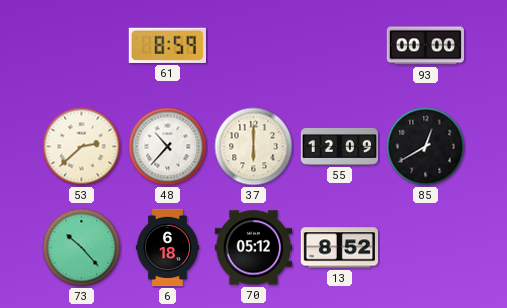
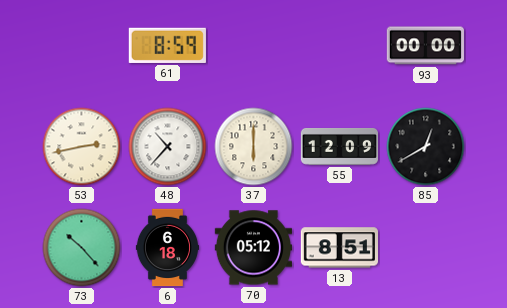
53: 2:38 -> 2:43 (82, 147)
13: 8:52 -> 8:51 (339, 248)
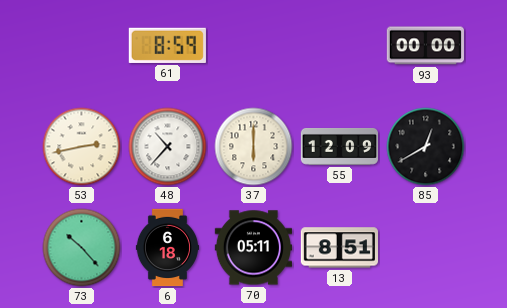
70: 05:12 -> 05:11 (253, 248)
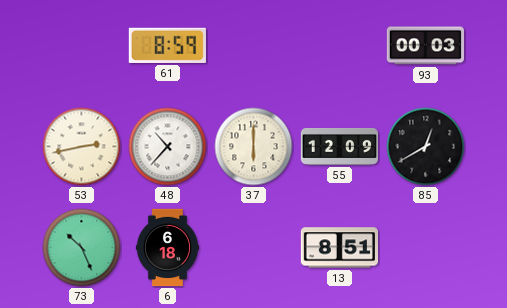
93: 00:00 -> 00:03 (425, 46)
73: 10:23 -> 10:26 (82, 248)
70: 05:11 -> none (253, 248)
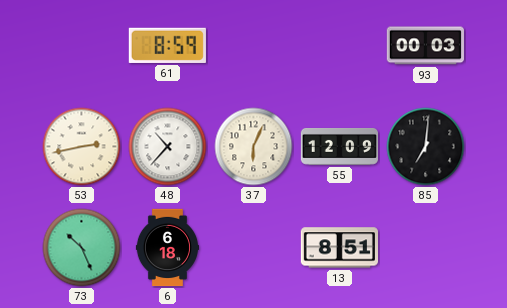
37: 6:00 -> 6:04 (254, 147)
85: 12:40 -> 7:01 (426, 147)
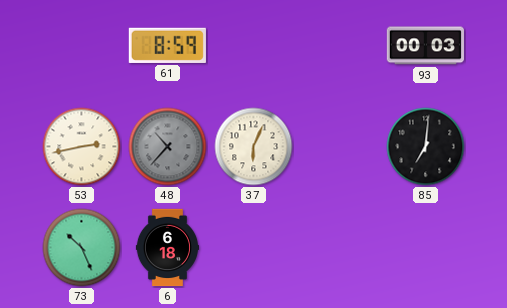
48 dial: white -> grey (168, 147)
55: 12:09 -> none (339, 147)
13: 8:51 -> none (339, 248)
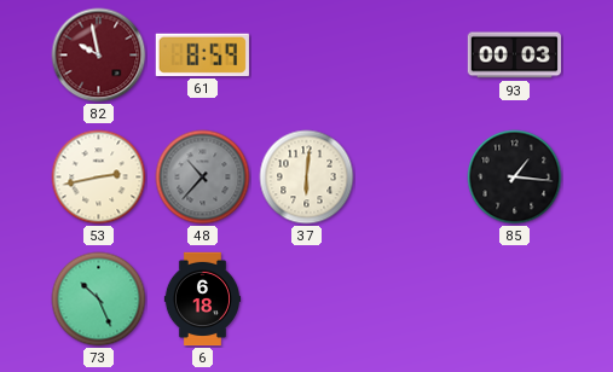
82: none -> 9:58 (99, 56)
37: 6:04 -> 6:01 (307, 178)
85: 7:01 -> 1:16 (515, 178)
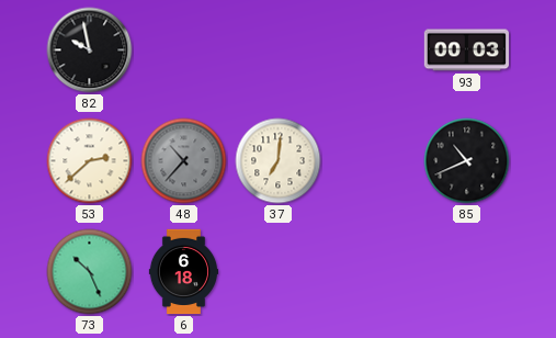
82 dial: burgundy -> black (90, 50)
61: 8:59 -> none (202, 54)
53: 2:43 -> 2:38 (90, 161)
37: 6:01 -> 7:01 (279, 161)
85: 1:16 -> 10:41 (467, 161)
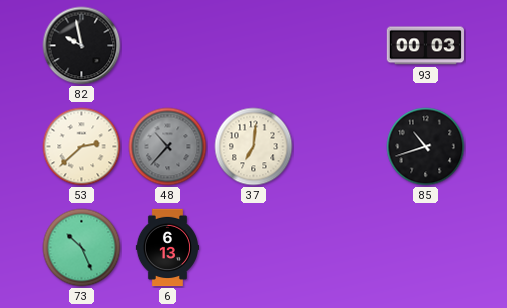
85: 10:41 -> 10:42 (426, 147)
6: 6:18 -> 6:13 (167, 248)
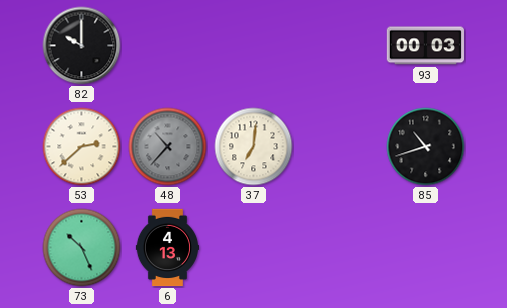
82: 9:58 -> 10:00 (82, 46)
6: 6:13 -> 4:13 (167, 248)
